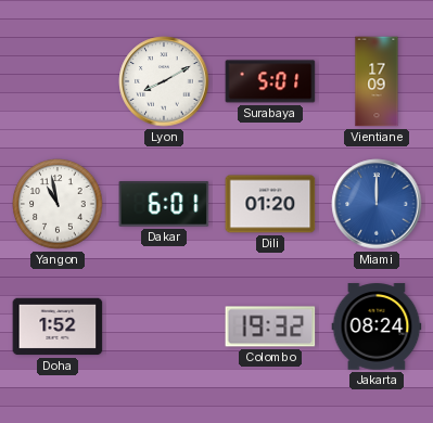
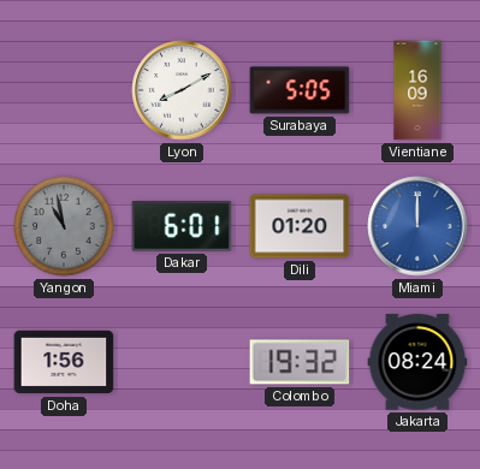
Surabaya: 5:01 -> 5:05 (300, 90)
Vientiane: 17:09 -> 16:09 (417, 90)
Yangon dial: white -> grey (64, 226)
Doha: 1:52 -> 1:56 (64, 362)
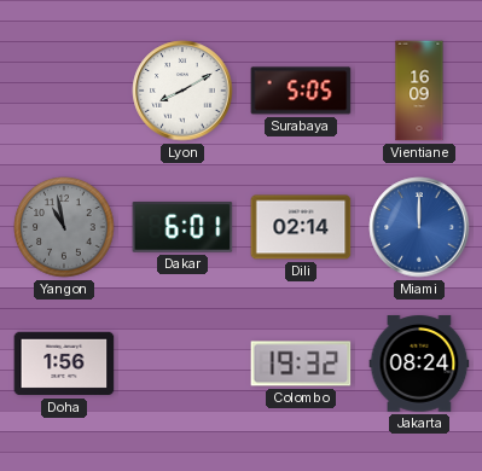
Dili: 01:20 -> 02:14 (301, 227)
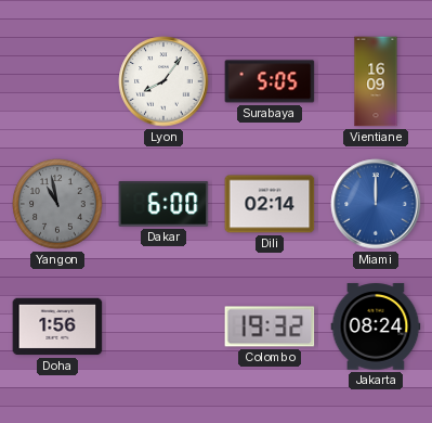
Lyon: 8:10 -> 8:06 (163, 81)
Dakar: 6:01 -> 6:00 (163, 204)
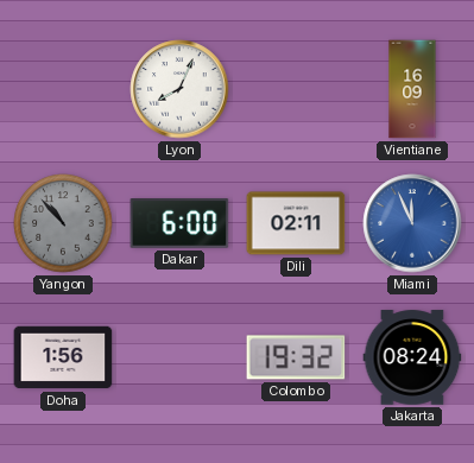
Lyon: 8:06 -> 8:04 (179, 89)
Surabaya: 5:05 -> none (270, 81)
Yangon: 10:58 -> 10:53 (63, 223)
Dili: 02:14 -> 02:11 (296, 223)
Miami: 12:00 -> 11:56 (412, 223)
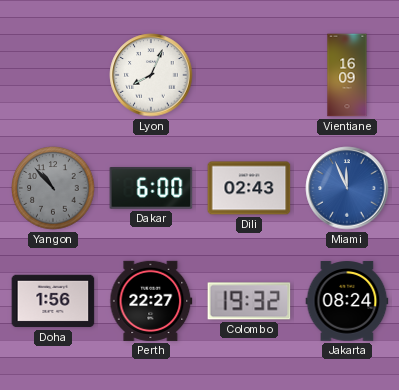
Dili: 02:11 -> 02:43 (249, 188)
Perth: none -> 22:27 (151, 301)
